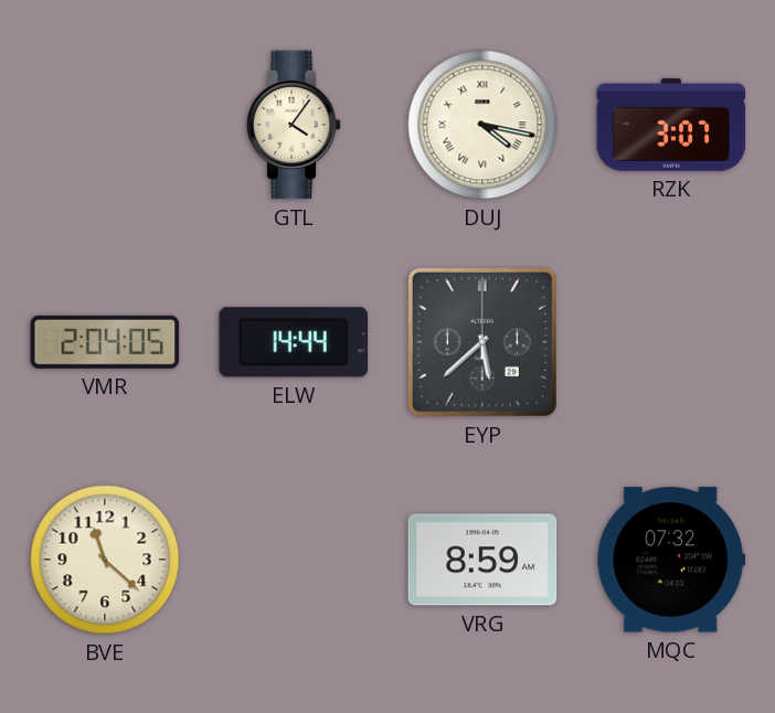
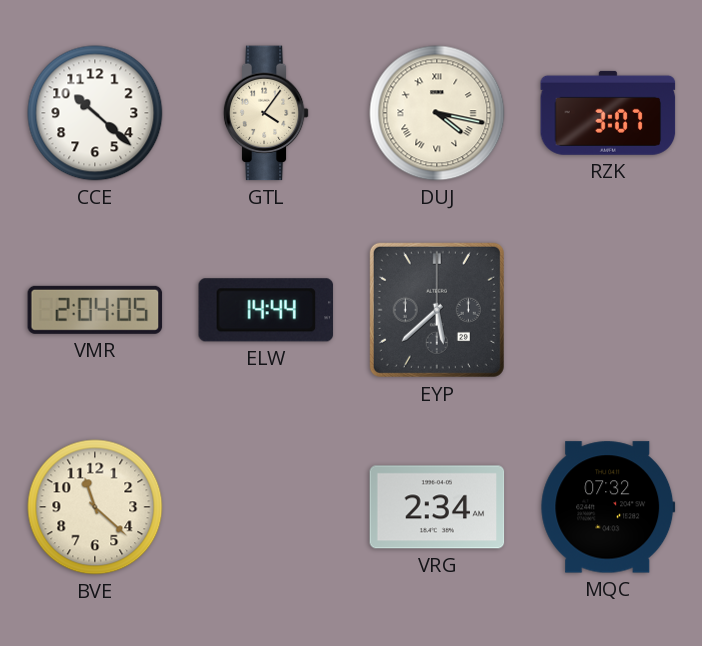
CCE: none -> 10:22 (95, 113)
VRG: 8:59 -> 2:34 (437, 507)
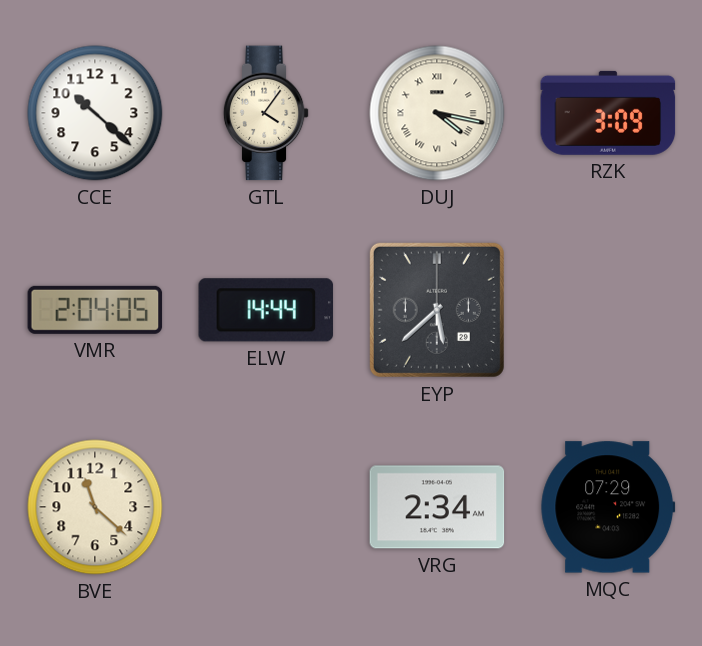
RZK: 3:07 -> 3:09 (608, 113)
MQC: 07:32 -> 07:29 (608, 507)
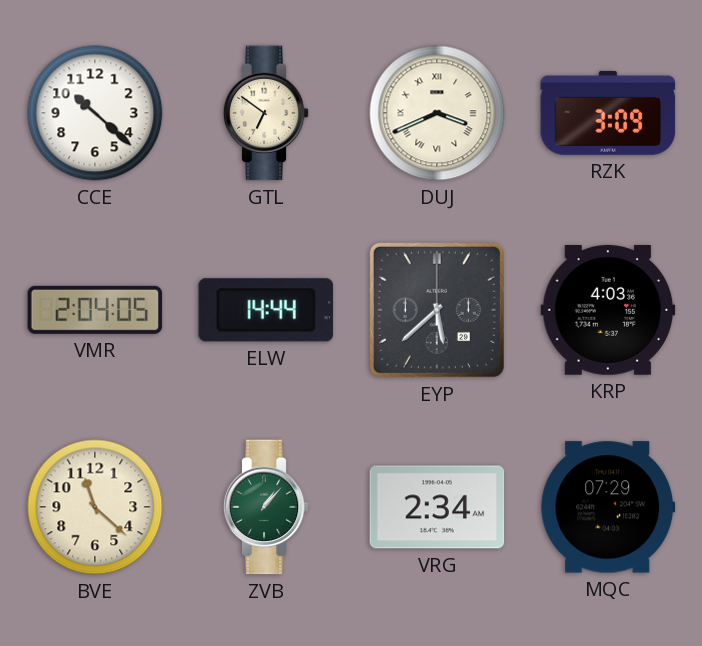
GTL: 4:06 -> 6:51 (266, 113)
DUJ: 4:17 -> 3:41 (437, 113)
KRP: none -> 4:03 (608, 311)
ZVB: none -> 1:07 (266, 507)
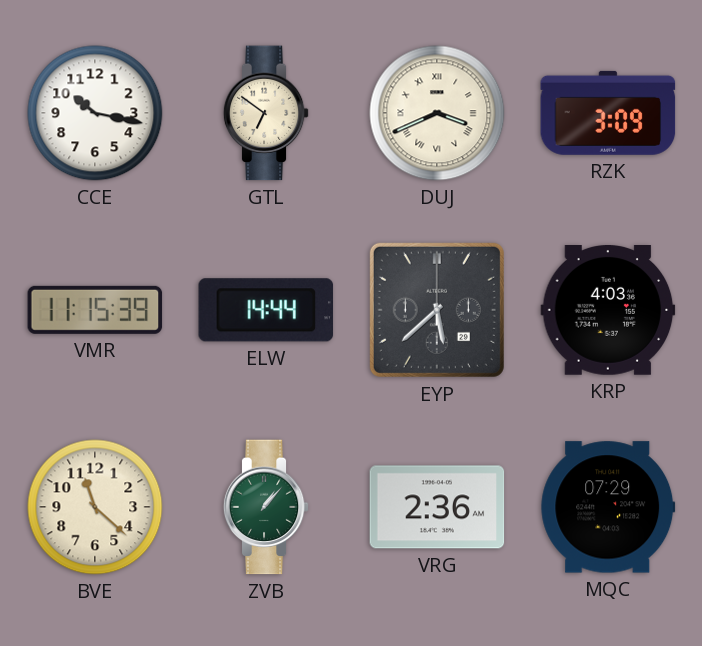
CCE: 10:22 -> 10:17 (95, 113)
VMR: 2:04 -> 11:15 (95, 310)
VRG: 2:34 -> 2:36 (437, 507)
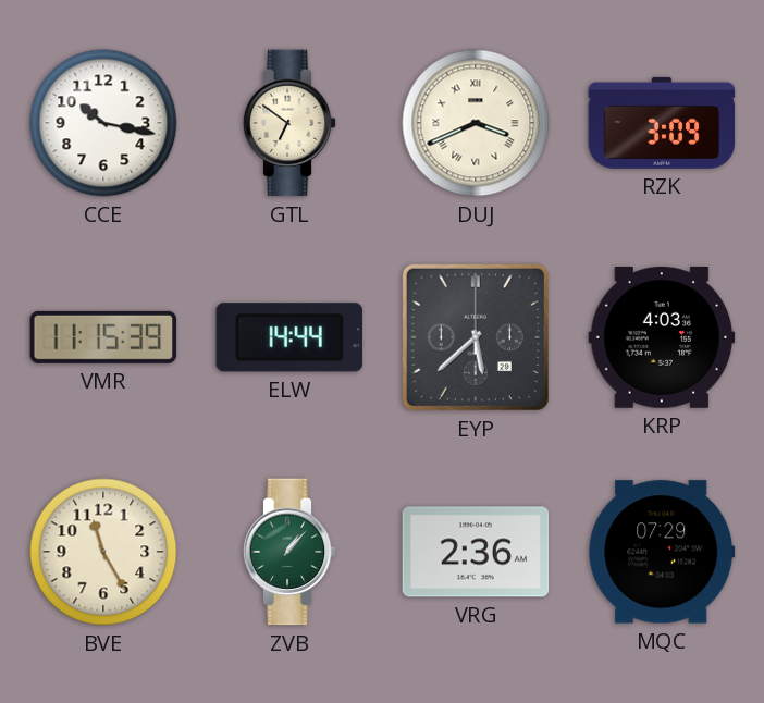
BVE: 11:22 -> 11:25 (103, 552)
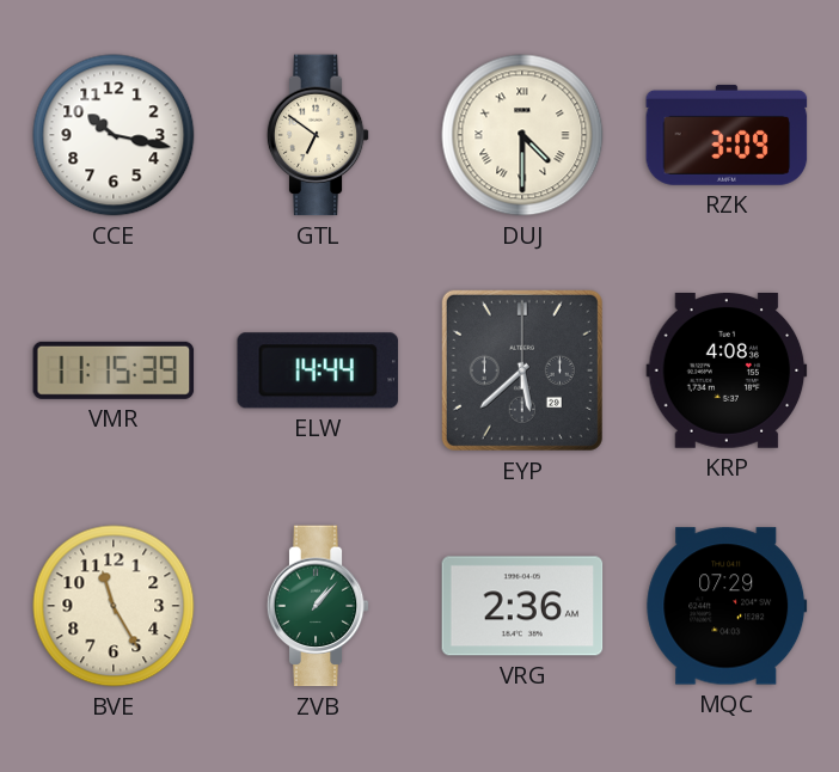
DUJ: 3:41 -> 4:30 (522, 135)
KRP: 4:03 -> 4:08 (727, 372)
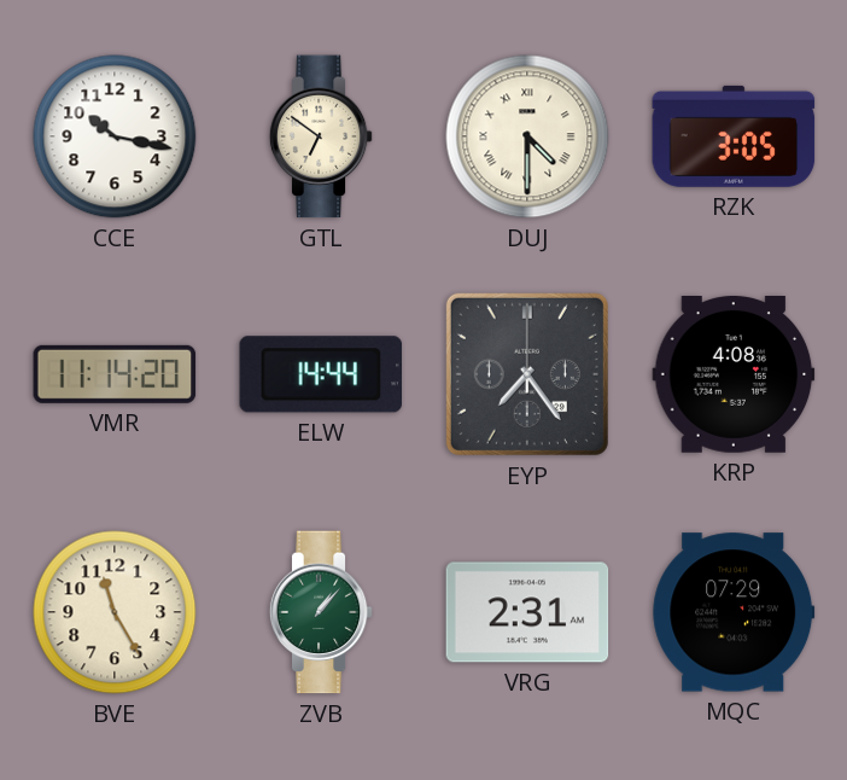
RZK: 3:09 -> 3:05 (734, 136)
VMR: 11:15 -> 11:14 (115, 374)
EYP: 5:38 -> 7:24 (527, 374)
VRG: 2:36 -> 2:31 (527, 612)
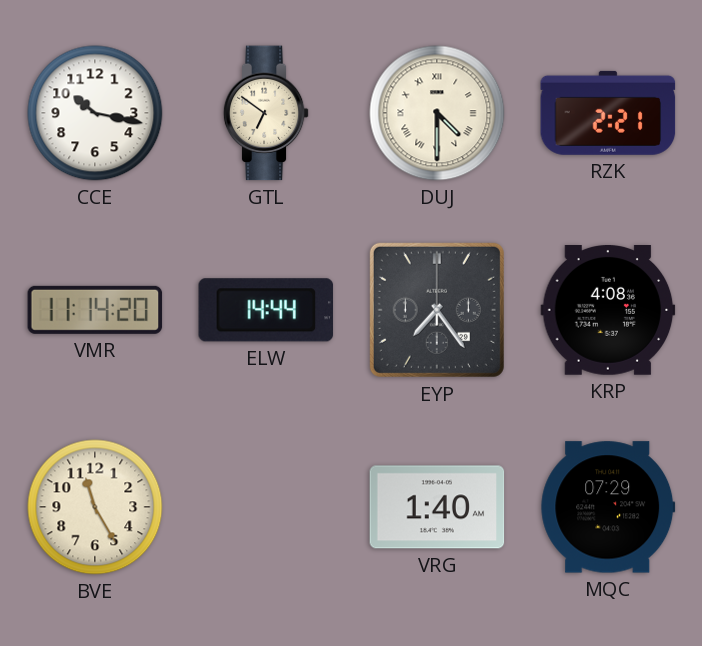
RZK: 3:05 -> 2:21 (608, 113)
ZVB: 1:07 -> none (321, 612)
VRG: 2:31 -> 1:40 (437, 507)
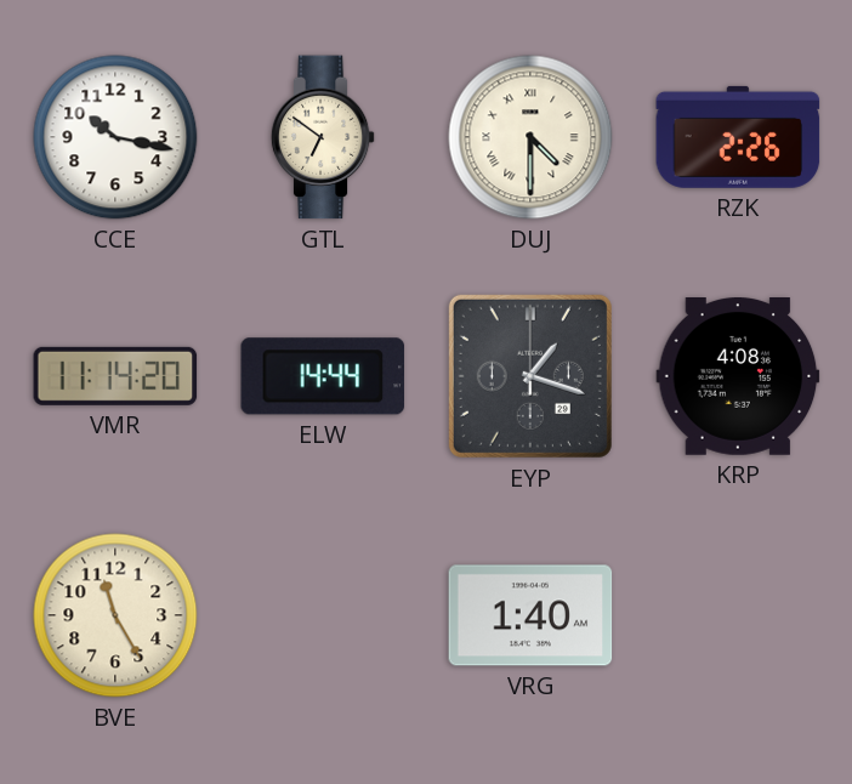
RZK: 2:21 -> 2:26 (738, 137)
EYP: 7:24 -> 1:18 (530, 376)
MQC: 07:29 -> none (608, 507)
